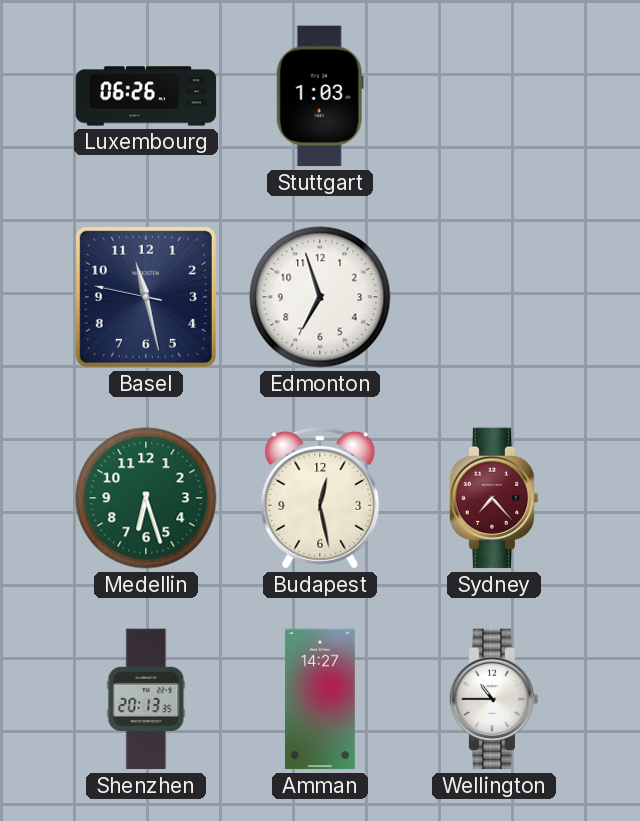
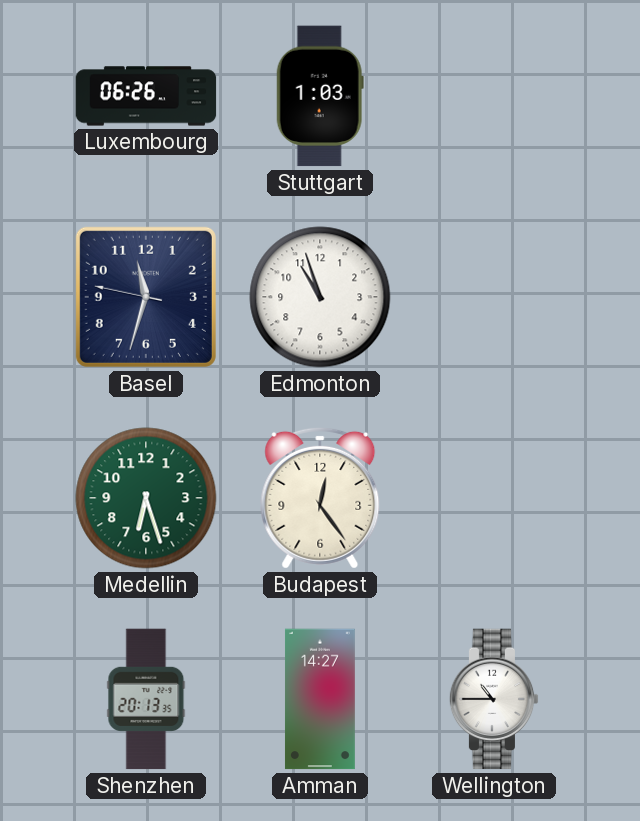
Basel: 11:27 -> 11:32 (146, 297)
Edmonton: 6:57 -> 10:57 (320, 297)
Budapest: 12:28 -> 12:24 (320, 498)
Sydney: 7:23 -> none (494, 498)
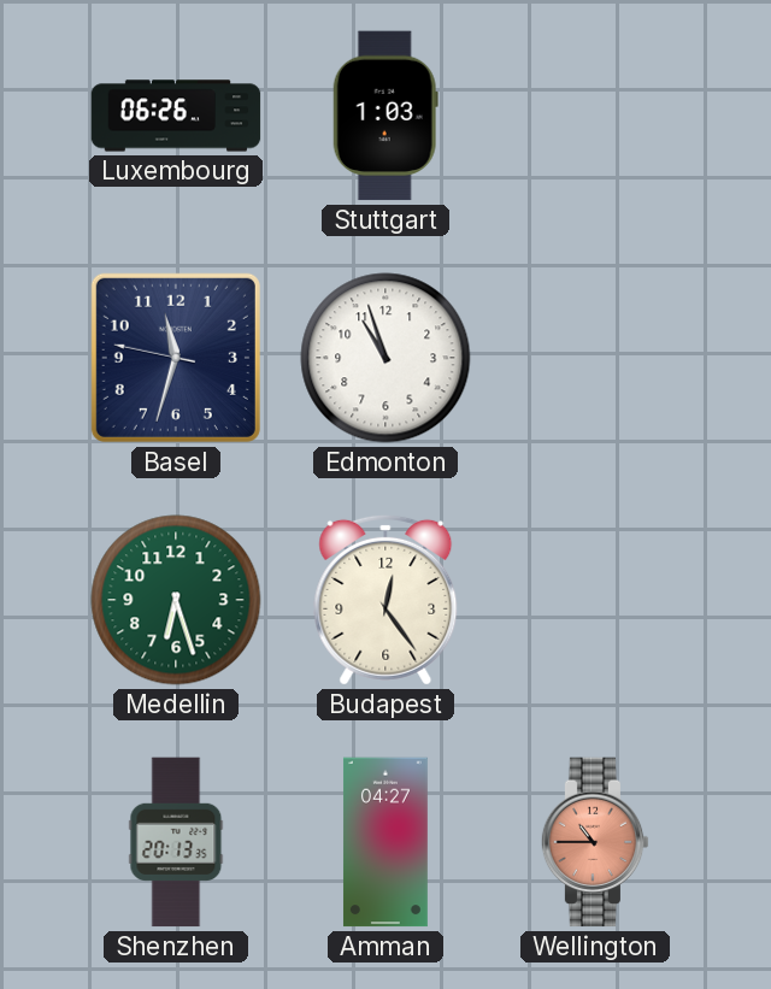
Amman: 14:27 -> 04:27 (385, 842)
Wellington dial: white -> salmon (595, 842)
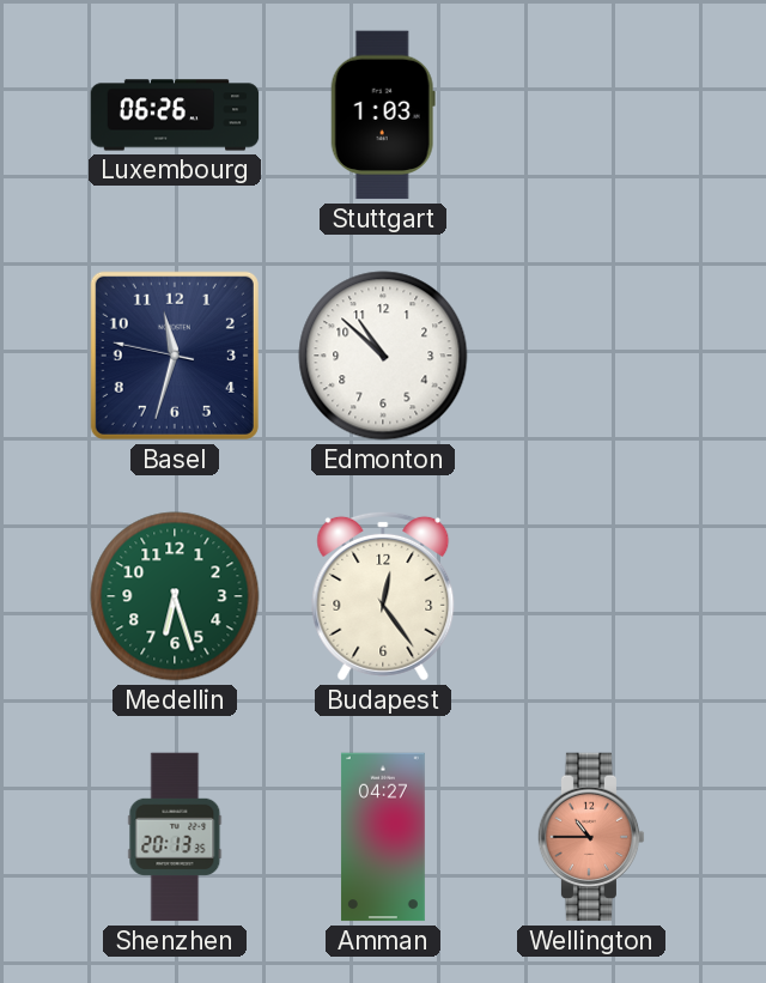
Edmonton: 10:57 -> 10:52 (383, 356)
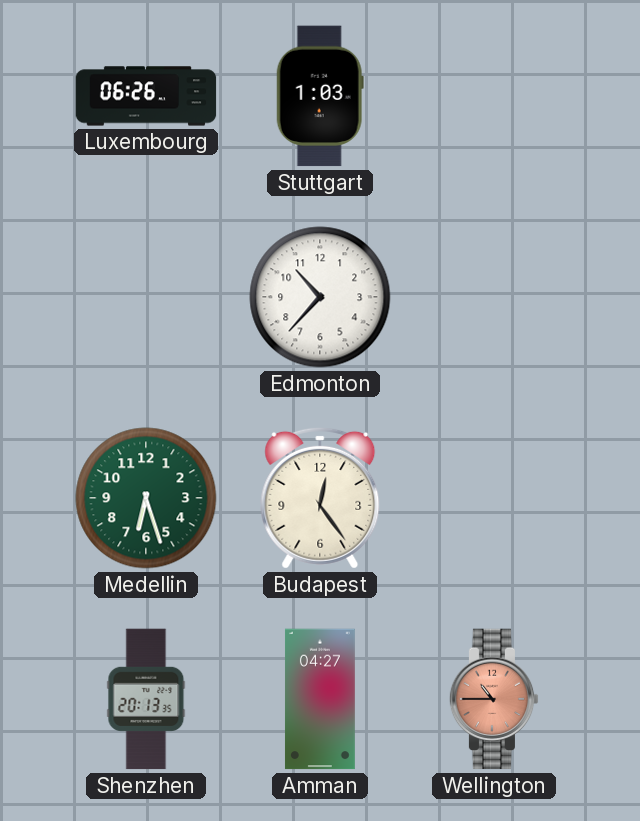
Basel: 11:32 -> none (175, 356)
Edmonton: 10:52 -> 10:37 (320, 297)
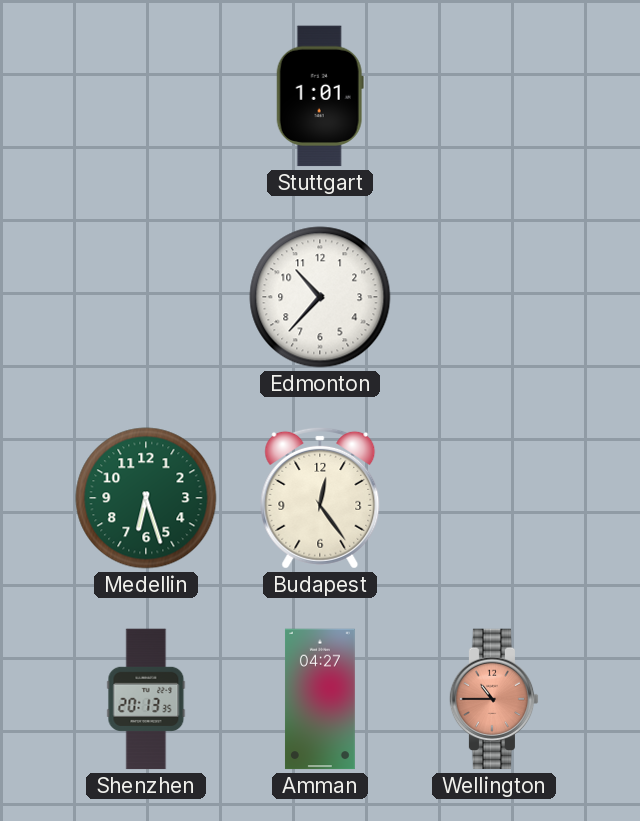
Luxembourg: 06:26 -> none (146, 96)
Stuttgart: 1:03 -> 1:01 (320, 96)
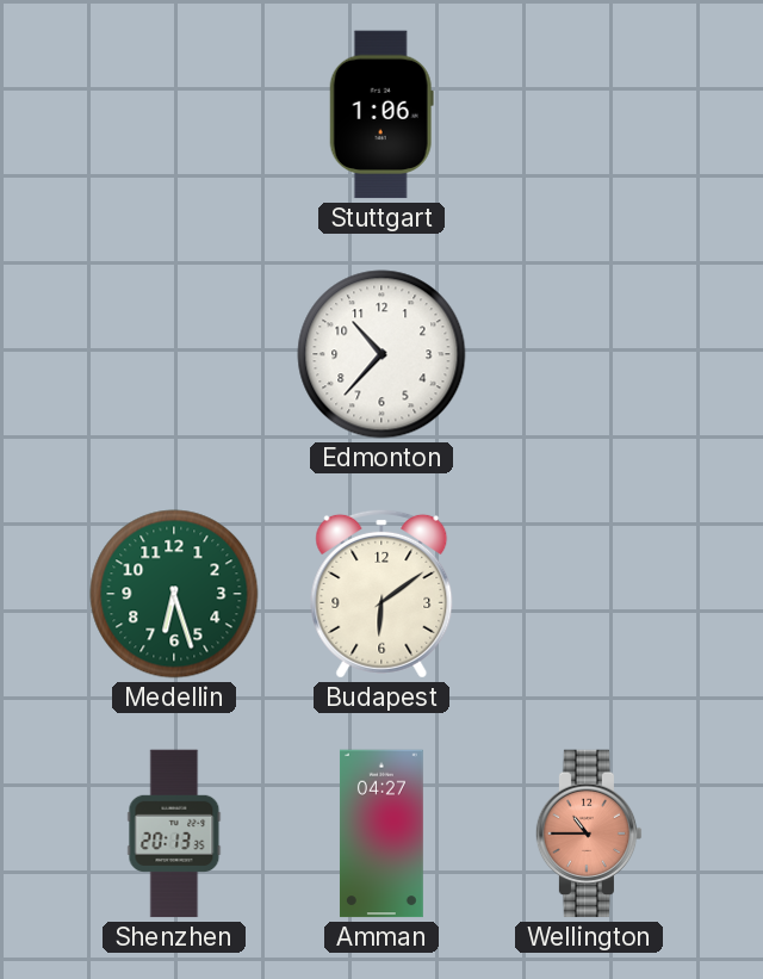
Stuttgart: 1:01 -> 1:06 (381, 114)
Budapest: 12:24 -> 6:09 (381, 594)
